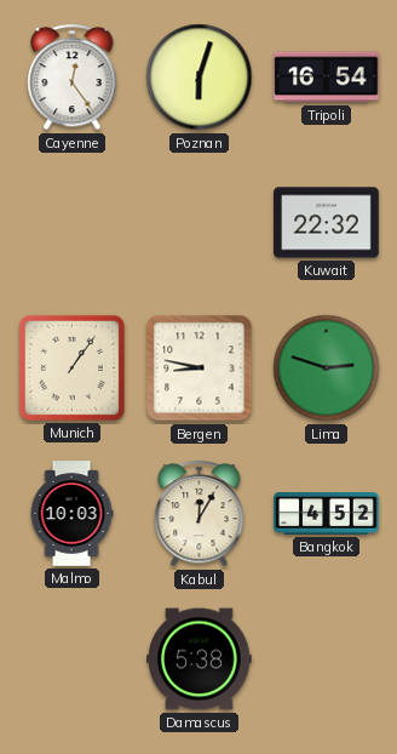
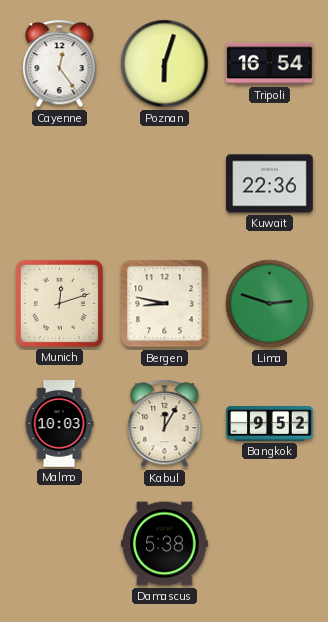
Kuwait: 22:32 -> 22:36 (270, 184)
Munich: 1:06 -> 12:12 (59, 303)
Bangkok: 4:52 -> 9:52 (270, 424)
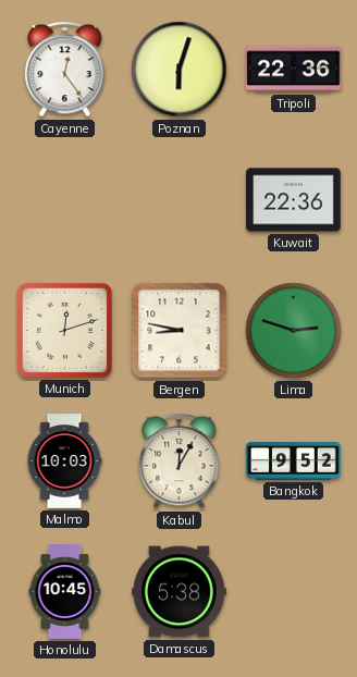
Tripoli: 16:54 -> 22:36 (294, 70)
Honolulu: none -> 10:45 (65, 592)
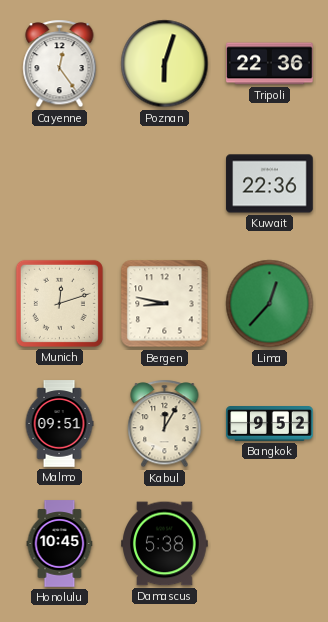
Lima: 2:48 -> 12:37 (270, 304)
Malmo: 10:03 -> 09:51 (59, 424)
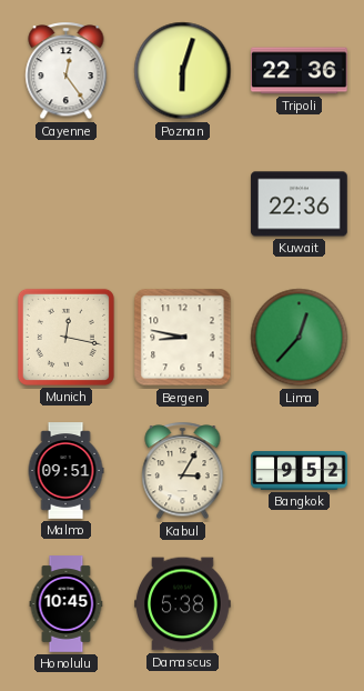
Munich: 12:12 -> 12:17 (65, 337)
Kabul: 12:05 -> 3:05 (183, 471)
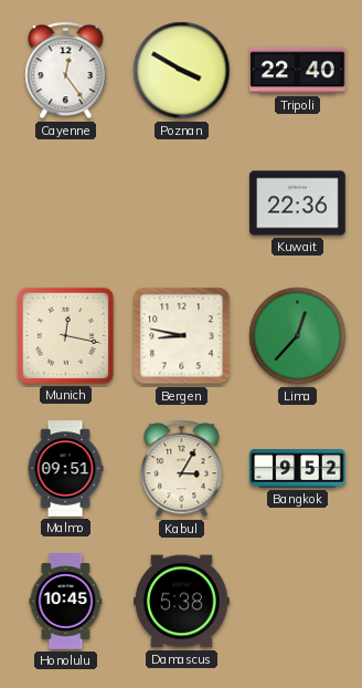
Poznan: 6:03 -> 3:50 (182, 71)
Tripoli: 22:36 -> 22:40 (298, 71)
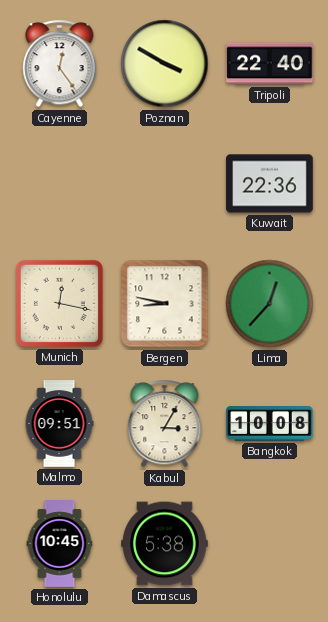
Bangkok: 9:52 -> 10:08 (270, 424)
